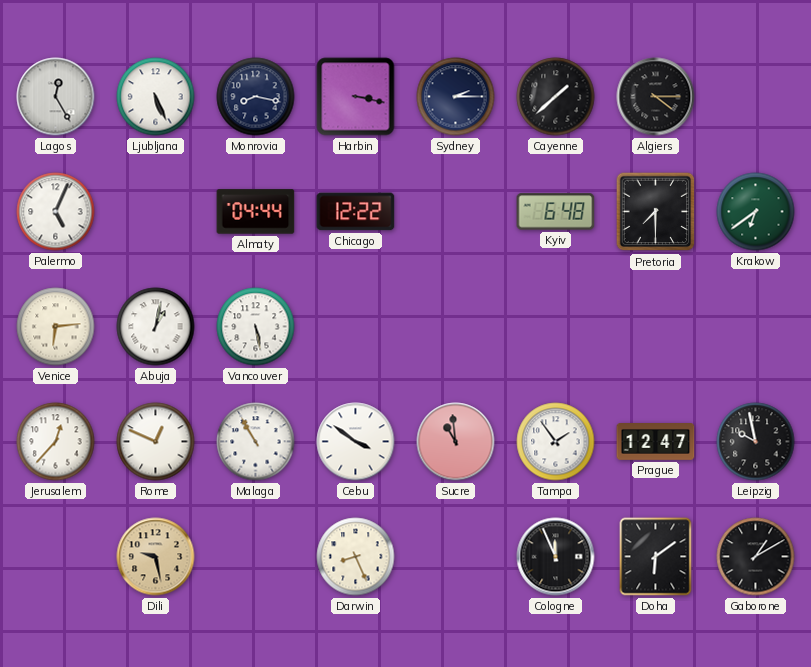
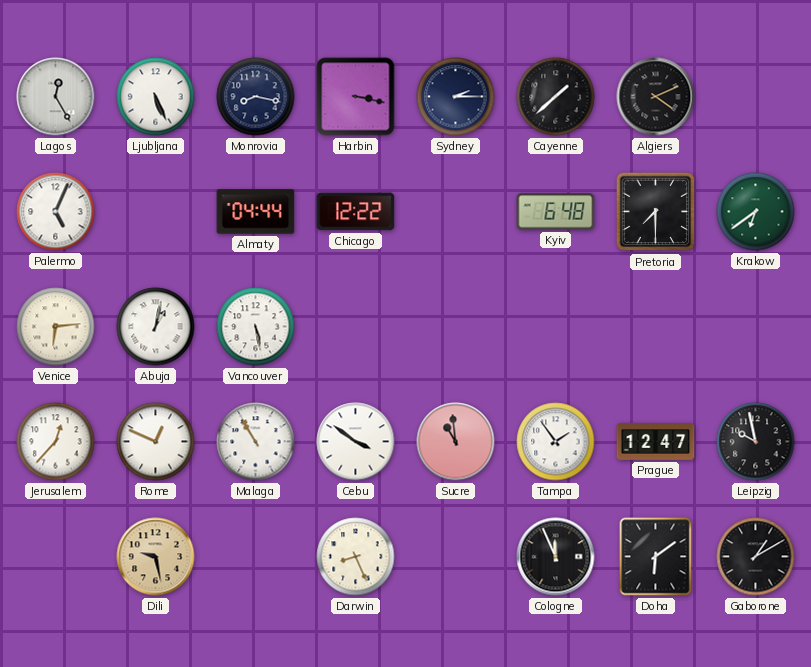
Algiers: 4:15 -> 4:11 (656, 97)
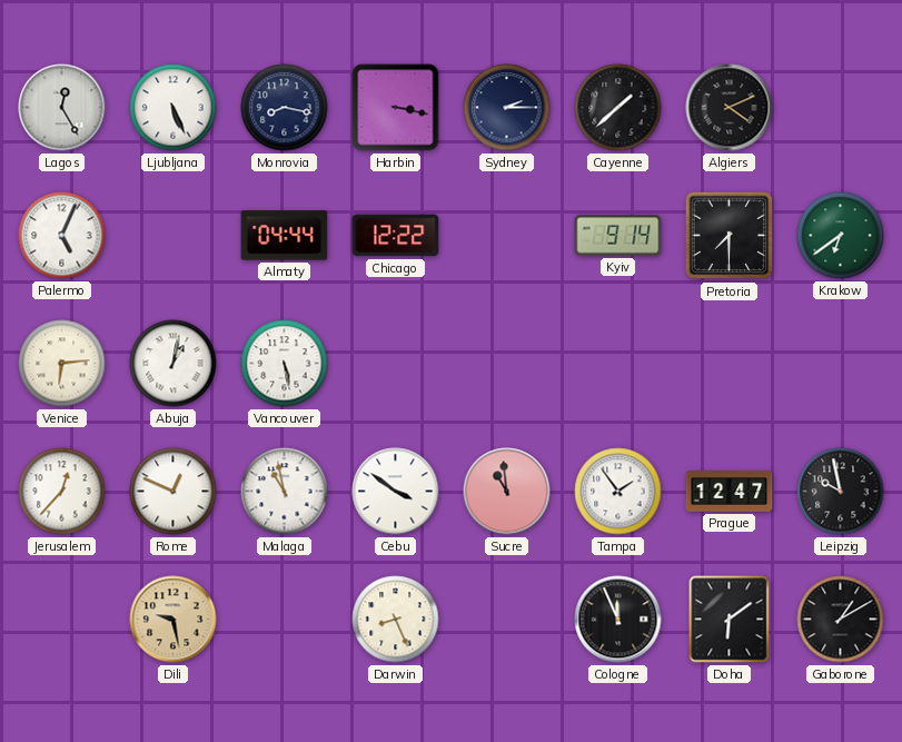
Kyiv: 6:48 -> 9:14 (618, 236)
Malaga: 10:55 -> 10:58 (285, 492)
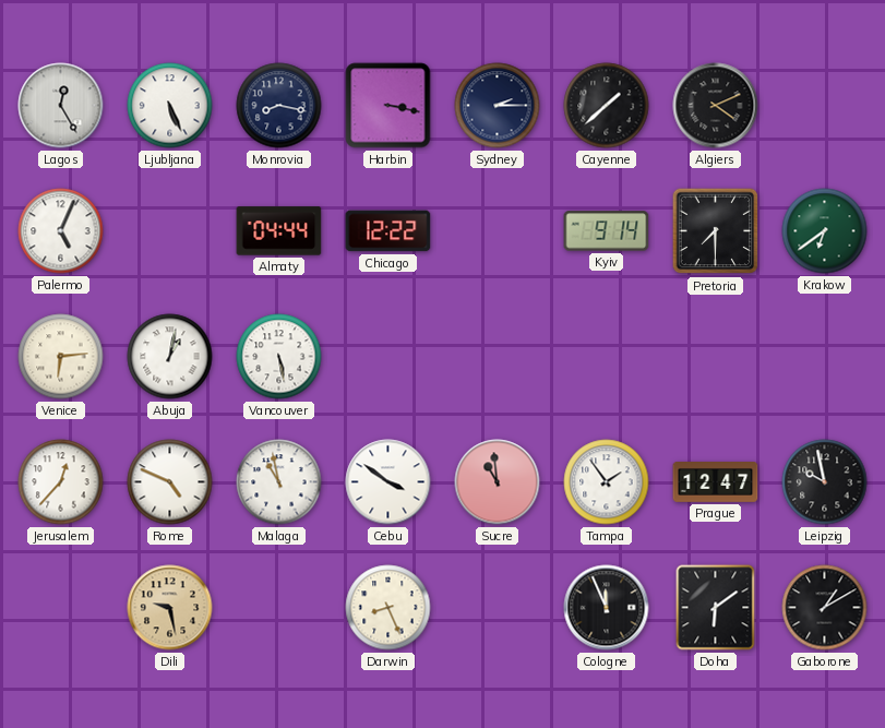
Rome: 12:49 -> 4:49 (170, 482)
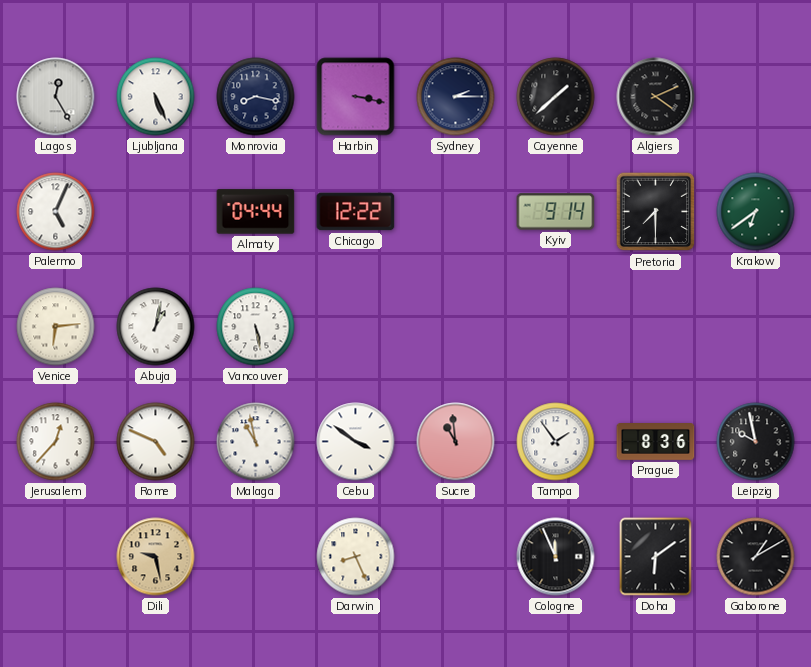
Prague: 12:47 -> 8:36 (656, 442)
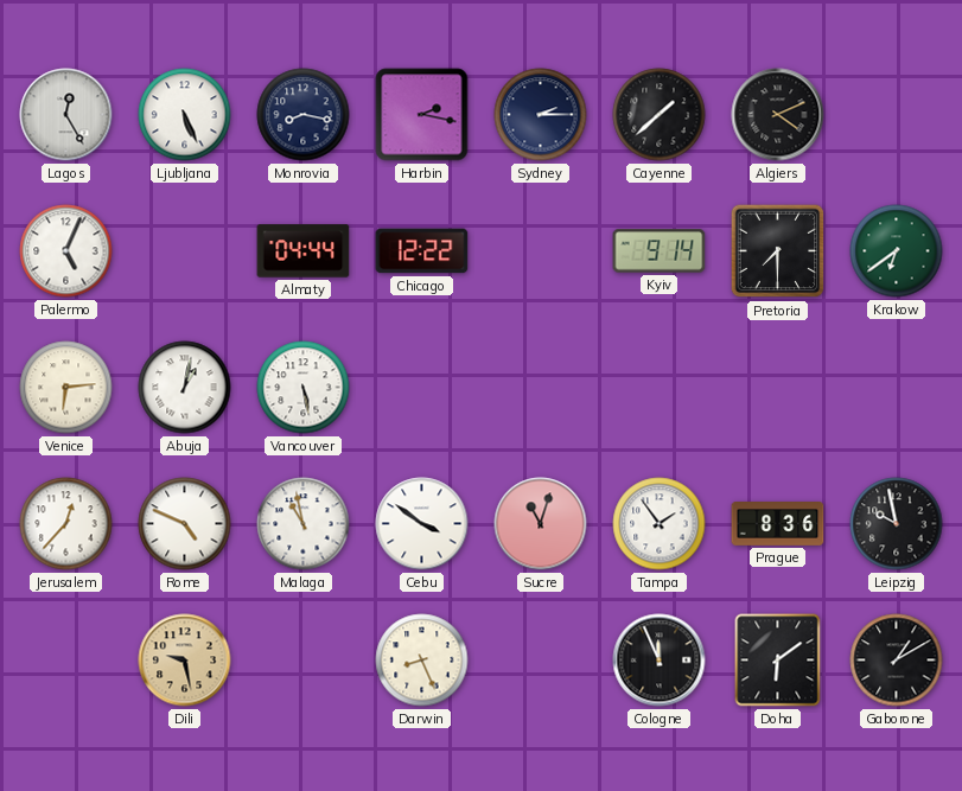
Harbin: 3:17 -> 2:17 (422, 115)
Sucre: 10:59 -> 11:03 (541, 524)
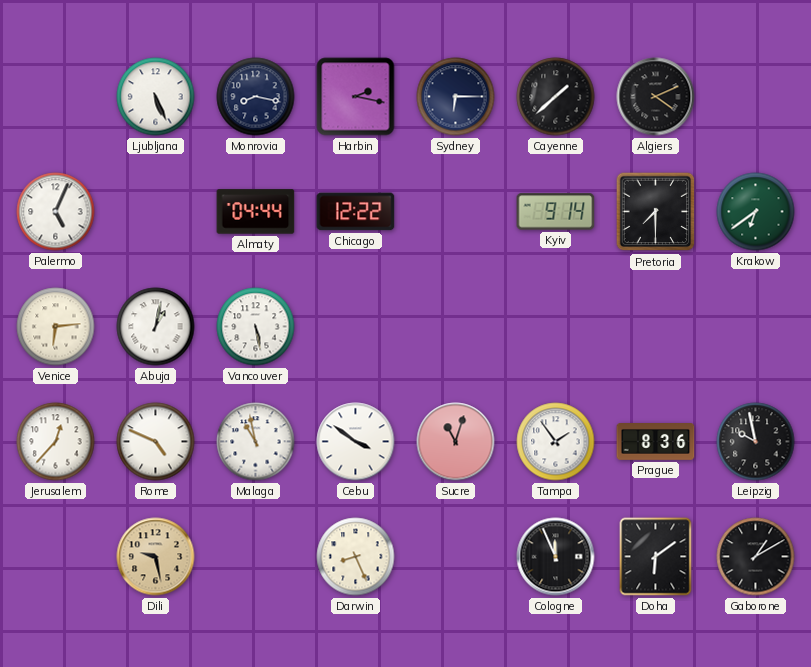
Lagos: 12:25 -> none (66, 115)
Sydney: 2:15 -> 6:15 (456, 97)
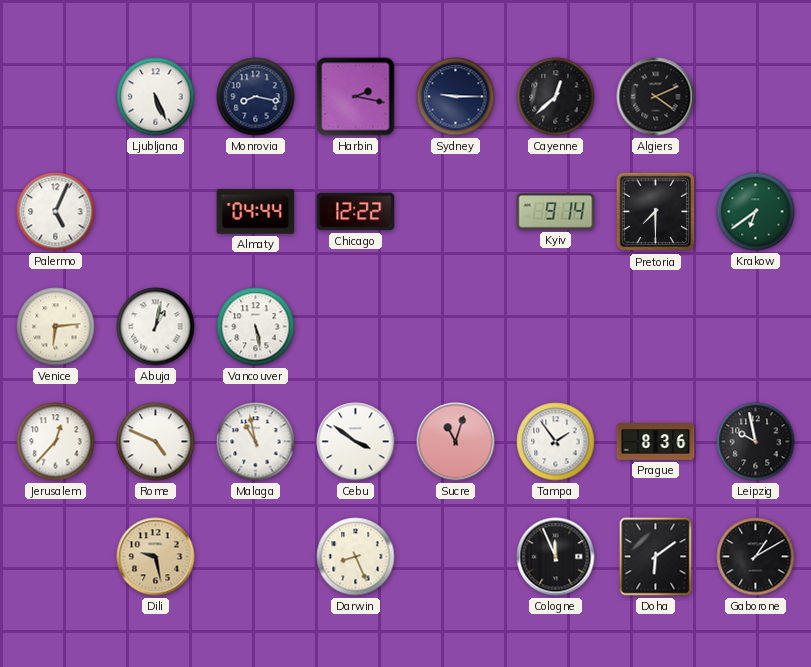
Sydney: 6:15 -> 9:15 (456, 97)
Cayenne: 1:38 -> 12:38 (556, 97)
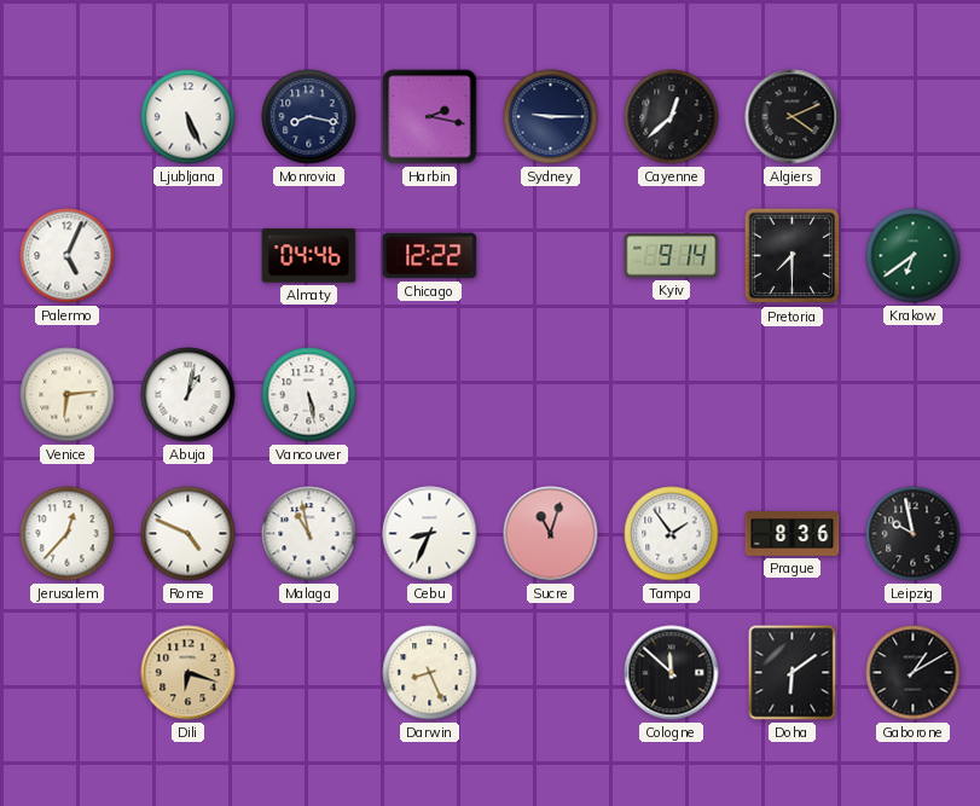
Almaty: 04:44 -> 04:46 (309, 256)
Cebu: 3:51 -> 8:34 (430, 534)
Dili: 9:28 -> 6:18 (189, 673)
Cologne: 11:56 -> 11:52 (672, 673)
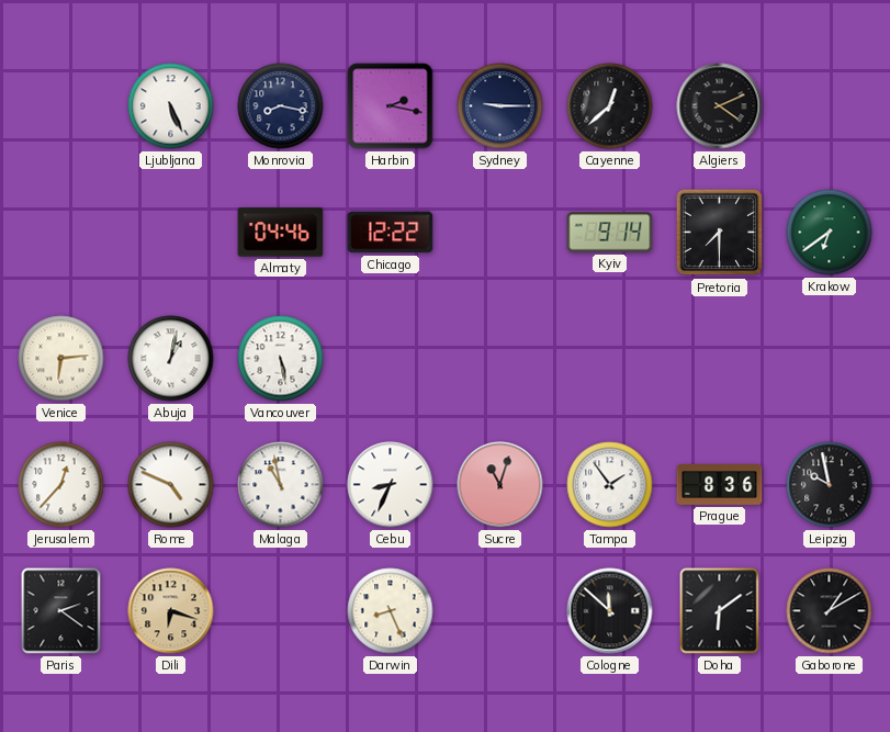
Palermo: 5:04 -> none (68, 256)
Paris: none -> 2:21 (61, 611)
